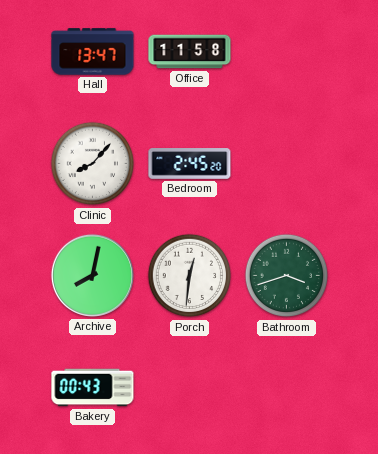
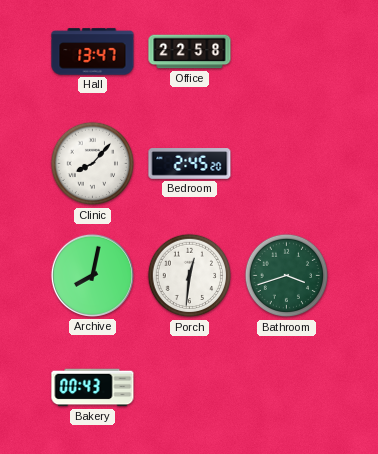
Office: 11:58 -> 22:58 (190, 52)
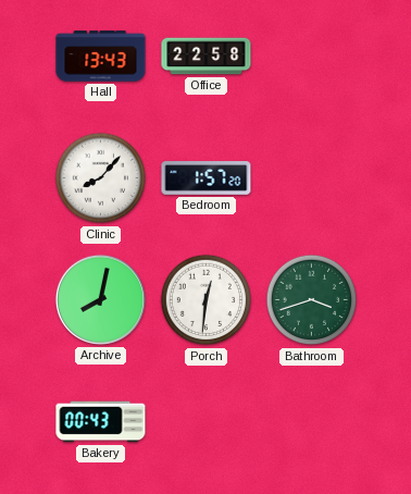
Hall: 13:47 -> 13:43 (101, 57)
Bedroom: 2:45 -> 1:57 (207, 178)
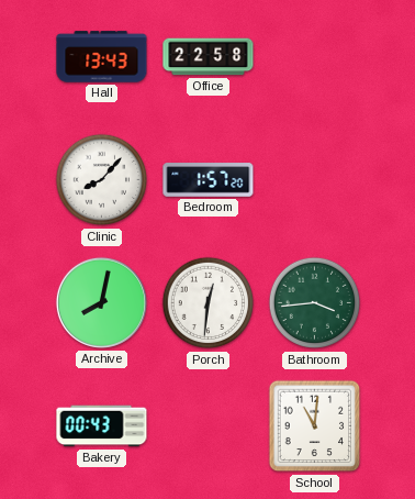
Bathroom: 3:42 -> 3:44 (315, 303)
School: none -> 11:01 (315, 426)
